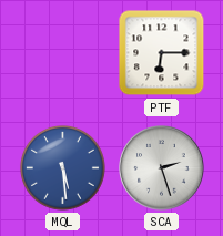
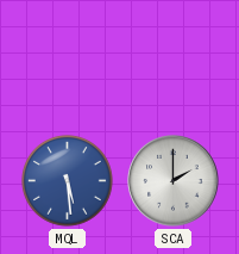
PTF: 6:15 -> none (162, 53)
SCA: 2:27 -> 2:00 (174, 181)
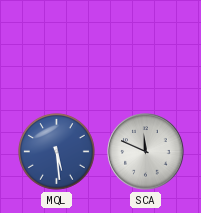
SCA: 2:00 -> 11:49 (146, 152)
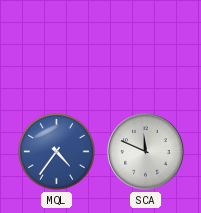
MQL: 5:29 -> 4:36 (56, 151)
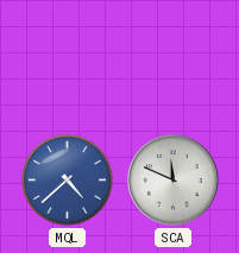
MQL: 4:36 -> 4:38 (67, 179)
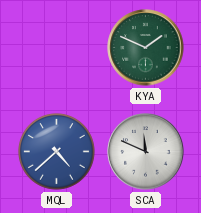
KYA: none -> 1:49 (146, 48)
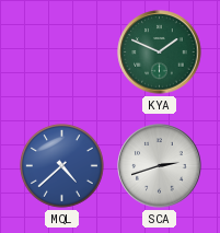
SCA: 11:49 -> 2:42 (160, 166)
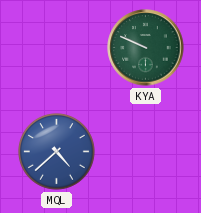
KYA: 1:49 -> 9:49 (146, 48)
SCA: 2:42 -> none (160, 166)
